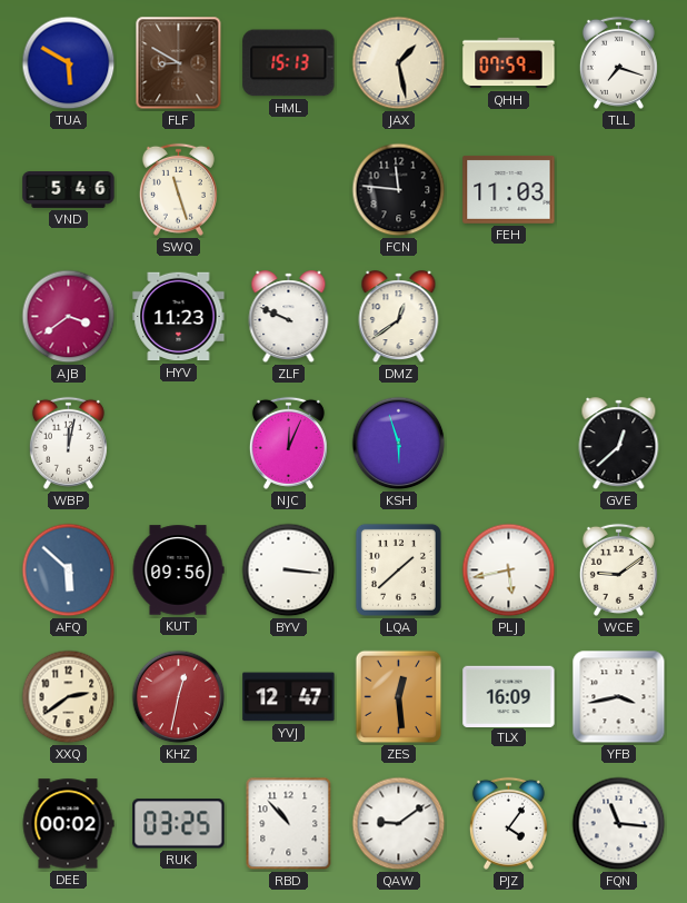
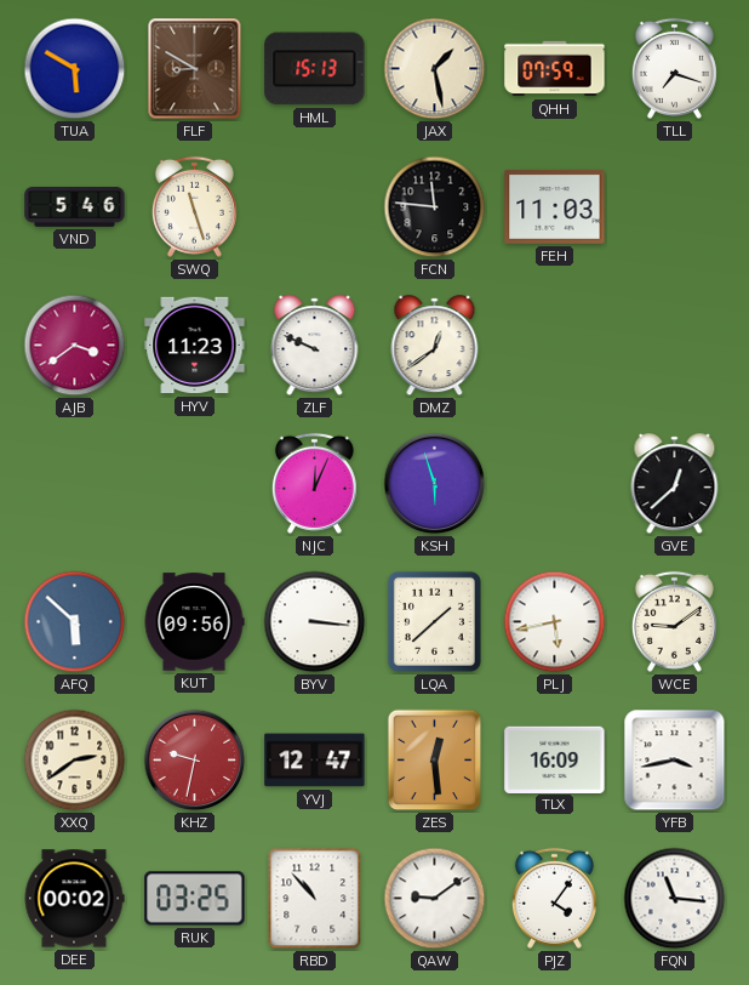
WBP: 12:02 -> none (68, 443)
KHZ: 12:32 -> 9:32 (195, 761)
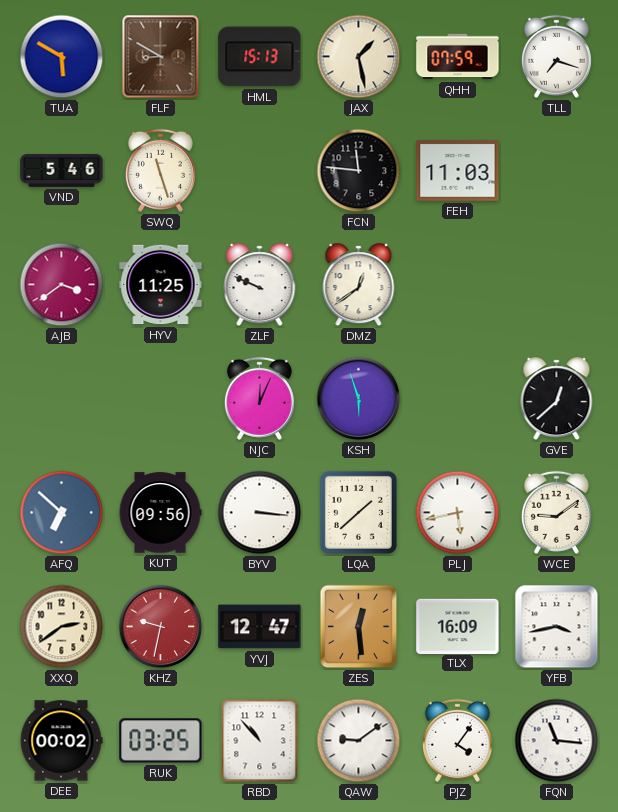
HYV: 11:23 -> 11:25 (161, 285)
AFQ: 5:52 -> 6:52 (62, 513)
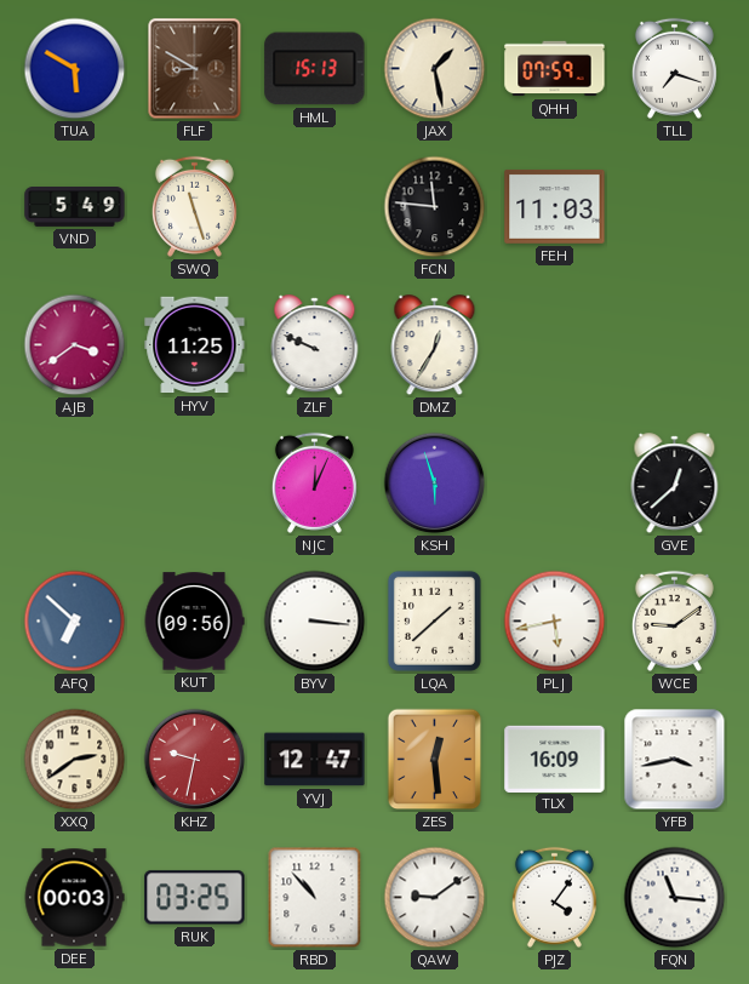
VND: 5:46 -> 5:49 (75, 207)
DMZ: 12:39 -> 12:35 (435, 345)
DEE: 00:02 -> 00:03 (74, 898)
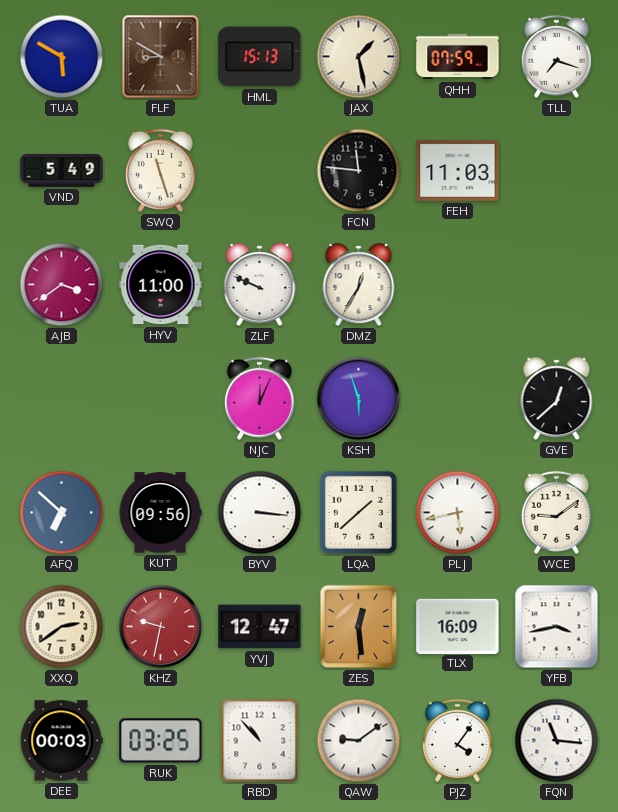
HYV: 11:25 -> 11:00 (161, 285)
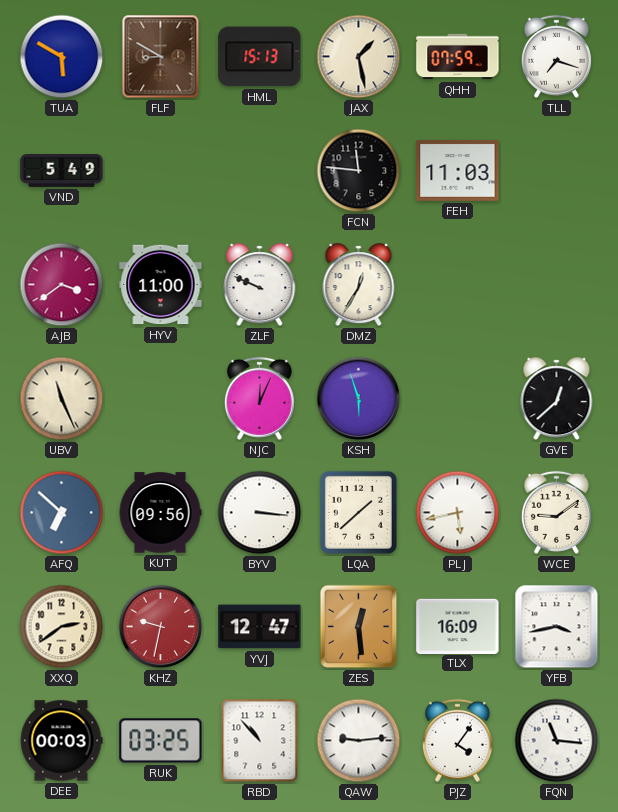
SWQ: 11:27 -> none (160, 170)
UBV: none -> 11:26 (62, 399)
QAW: 9:09 -> 9:14 (359, 741)
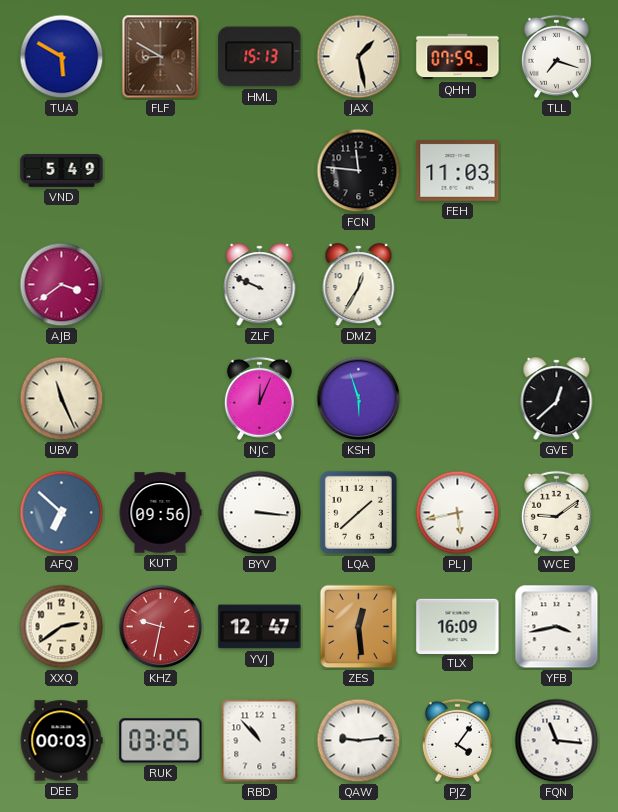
HYV: 11:00 -> none (161, 285)
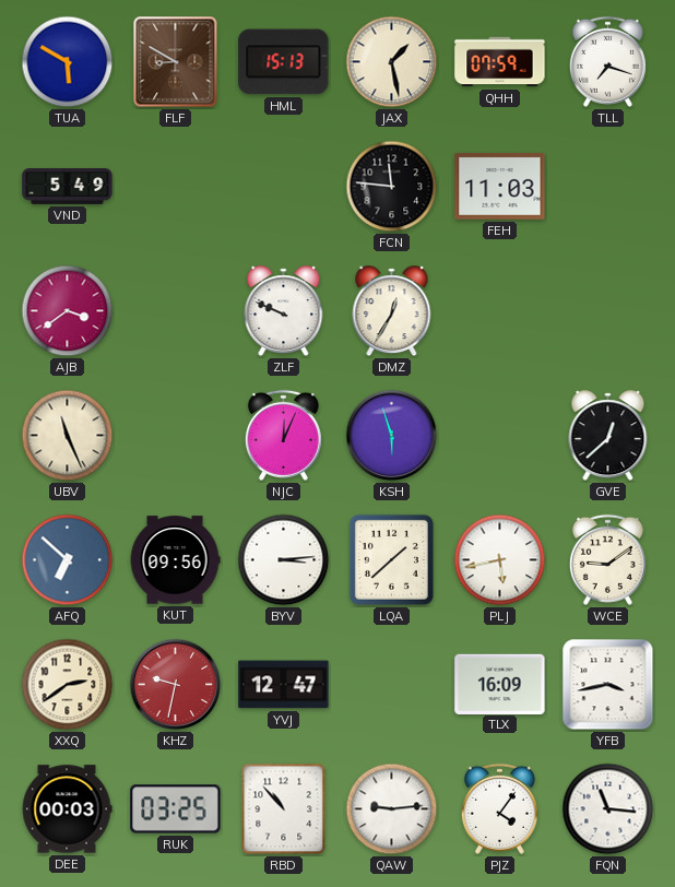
BYV: 3:16 -> 3:14 (284, 560)
ZES: 12:29 -> none (359, 627)
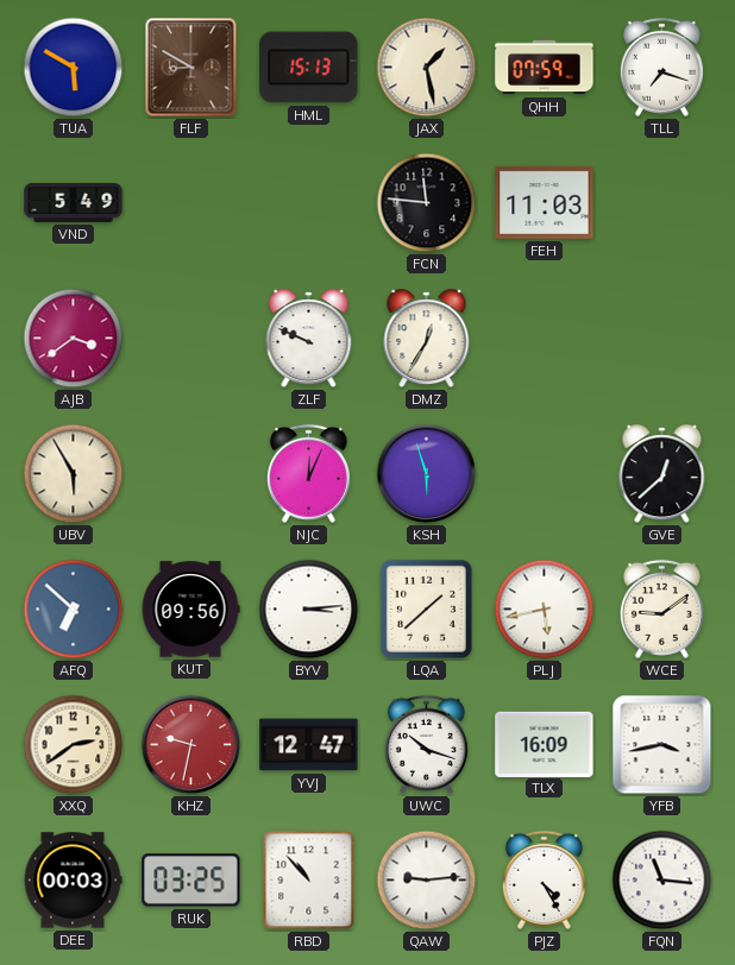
UBV: 11:26 -> 5:55 (74, 474)
UWC: none -> 10:18 (426, 744)
PJZ: 4:06 -> 4:25 (544, 879)
